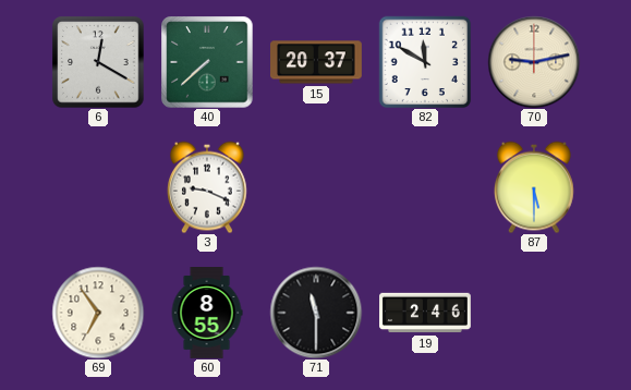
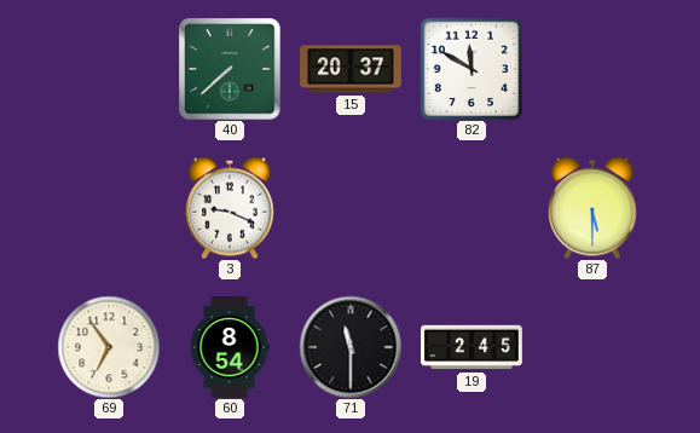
6: 12:20 -> none (98, 62)
70: 9:13 -> none (534, 62)
60: 8:55 -> 8:54 (230, 348)
19: 2:46 -> 2:45 (473, 347)
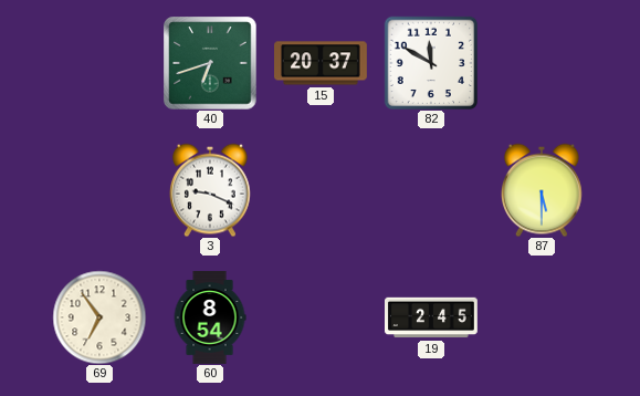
40: 7:38 -> 6:42 (210, 63)
71: 11:30 -> none (351, 347)
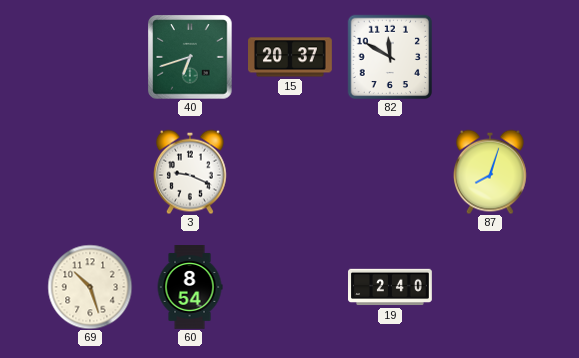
87: 5:30 -> 8:03 (490, 172)
69: 6:54 -> 10:27 (90, 287)
19: 2:45 -> 2:40 (391, 287)
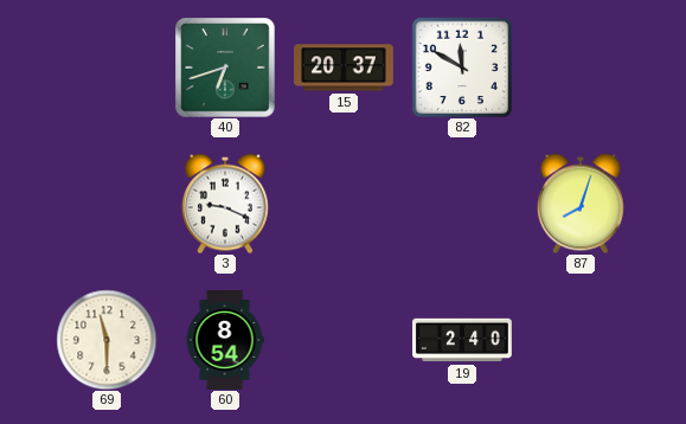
69: 10:27 -> 11:30 (107, 340)
